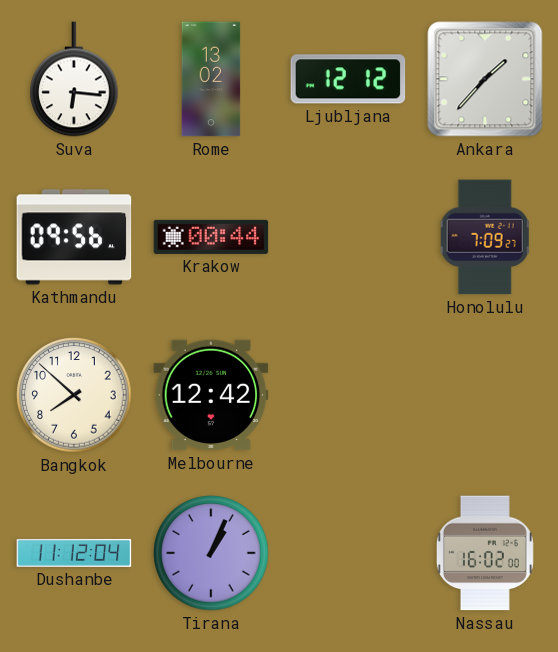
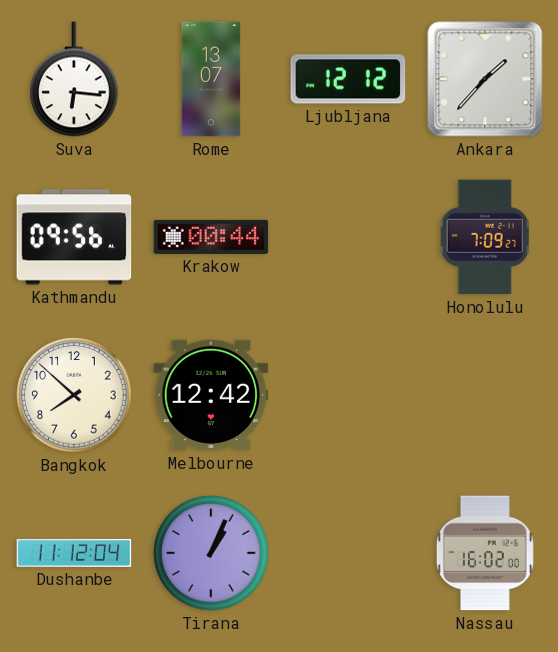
Rome: 13:02 -> 13:07 (211, 79)
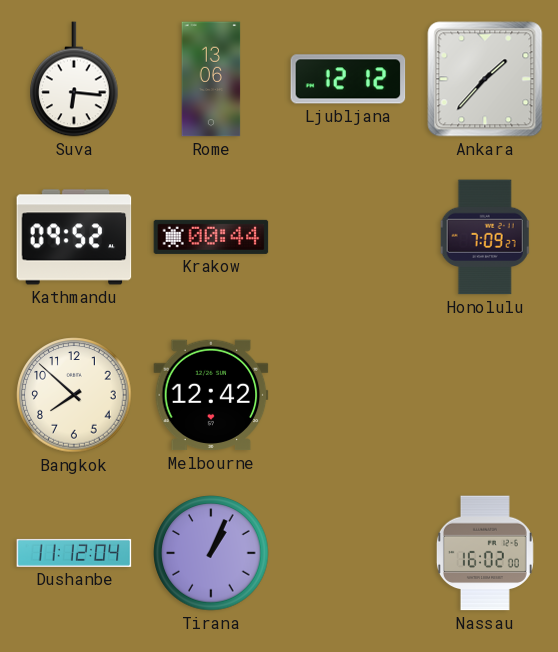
Rome: 13:07 -> 13:06 (211, 79)
Kathmandu: 09:56 -> 09:52 (74, 237)
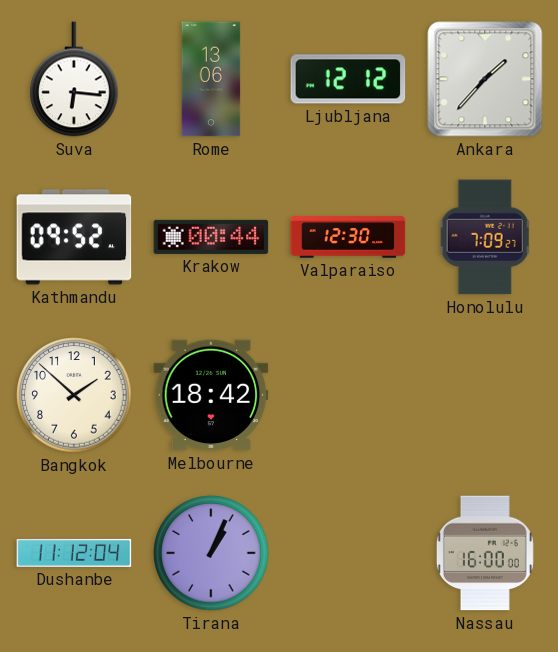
Valparaiso: none -> 12:30 (348, 237)
Bangkok: 7:52 -> 1:52 (74, 395)
Melbourne: 12:42 -> 18:42 (211, 395)
Nassau: 16:02 -> 16:00 (485, 553)
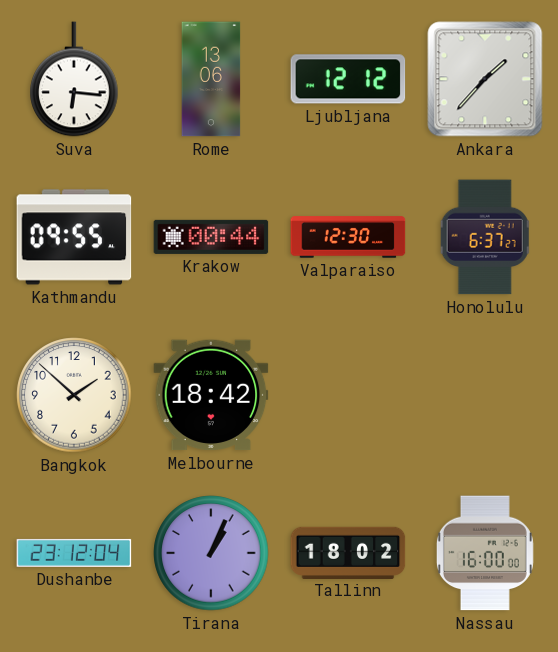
Kathmandu: 09:52 -> 09:55 (74, 237)
Honolulu: 7:09 -> 6:37 (485, 237)
Dushanbe: 11:12 -> 23:12 (74, 553)
Tallinn: none -> 18:02 (348, 552)
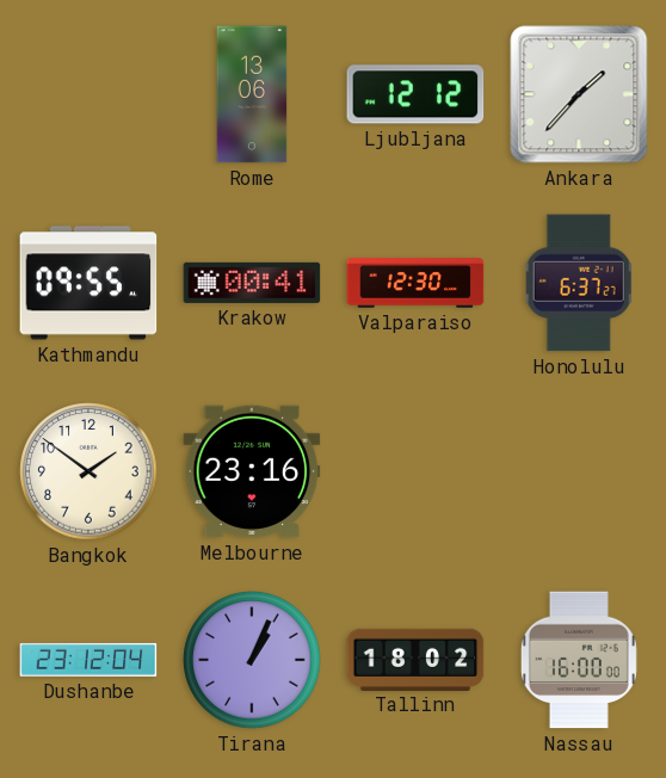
Suva: 6:16 -> none (74, 79)
Krakow: 00:44 -> 00:41 (252, 283)
Bangkok: 1:52 -> 1:51 (88, 471)
Melbourne: 18:42 -> 23:16 (252, 471)
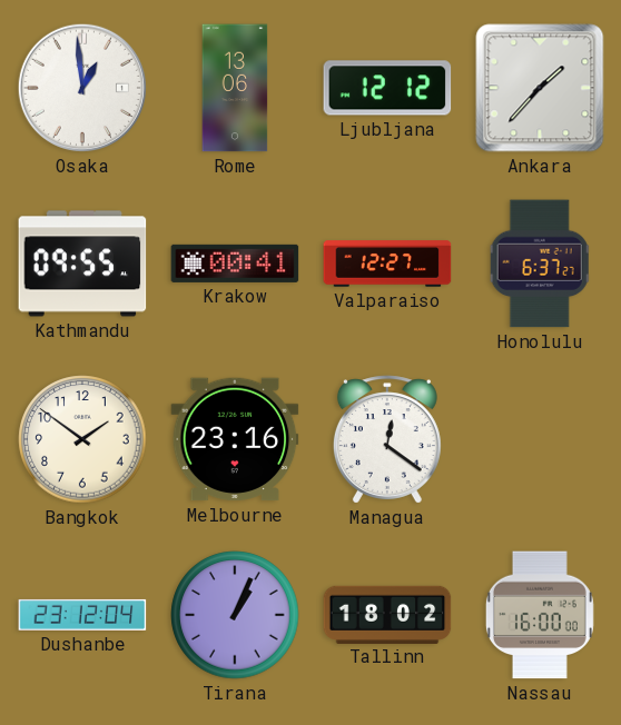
Osaka: none -> 12:59 (82, 88)
Valparaiso: 12:30 -> 12:27 (387, 264)
Managua: none -> 12:21 (387, 439)
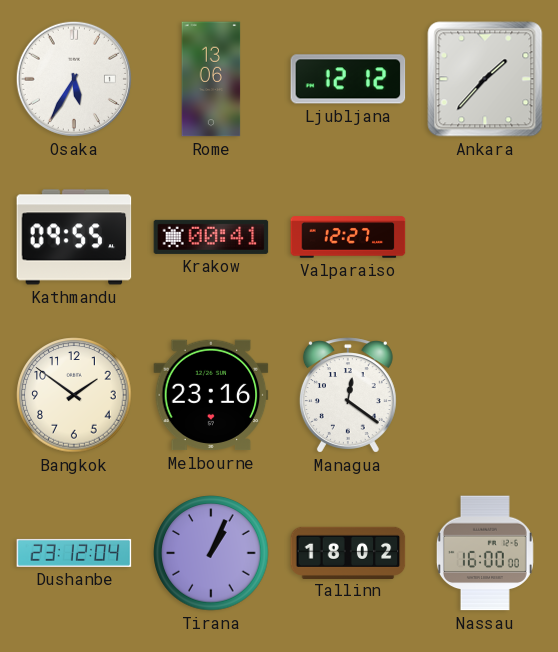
Osaka: 12:59 -> 5:35 (74, 79)
Honolulu: 6:37 -> none (540, 264)
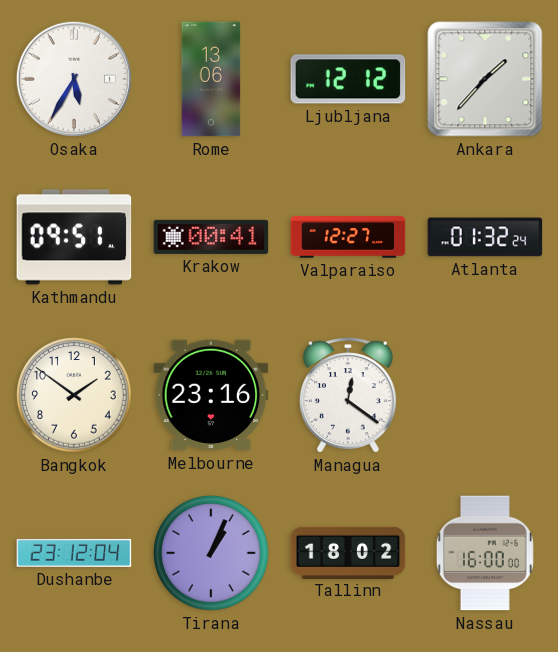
Kathmandu: 09:55 -> 09:51 (74, 237)
Atlanta: none -> 01:32 (485, 237)
